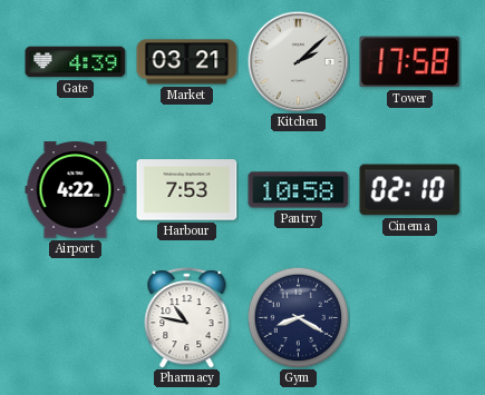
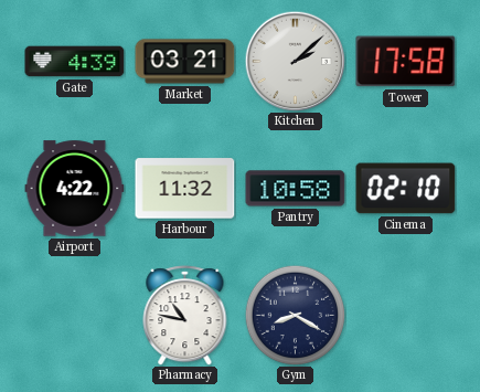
Harbour: 7:53 -> 11:32 (185, 189)
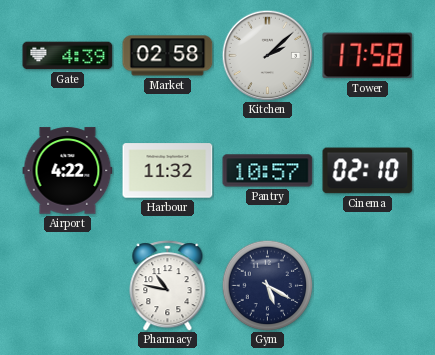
Market: 03:21 -> 02:58 (168, 56)
Pantry: 10:58 -> 10:57 (268, 171)
Gym: 8:20 -> 5:20 (267, 285)
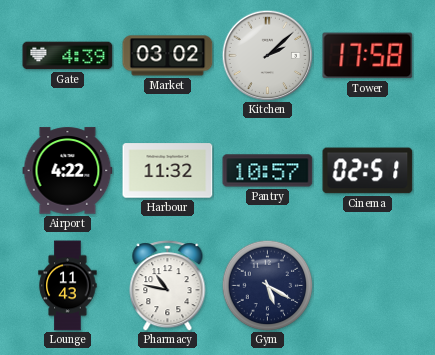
Market: 02:58 -> 03:02 (168, 56)
Cinema: 02:10 -> 02:51 (368, 171)
Lounge: none -> 11:43 (68, 286)
